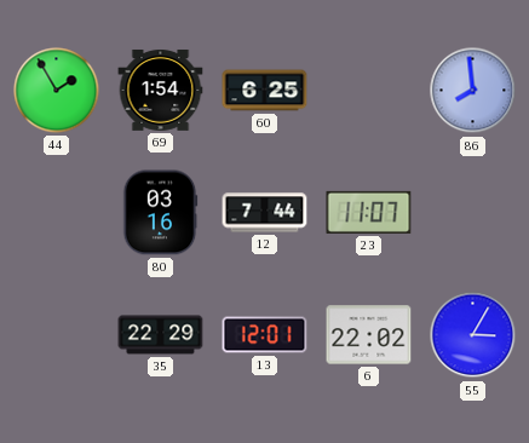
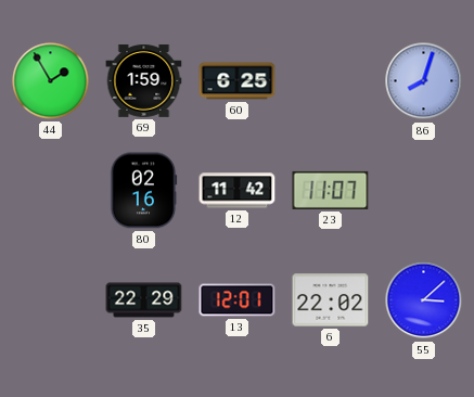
69: 1:54 -> 1:59 (144, 80)
86: 7:59 -> 8:03 (424, 81)
80: 03:16 -> 02:16 (143, 191)
12: 7:44 -> 11:42 (238, 191)
55: 3:05 -> 3:08 (424, 300)
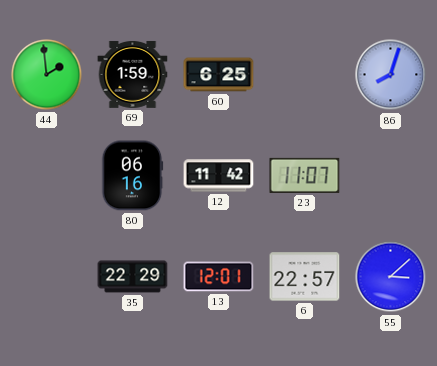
44: 1:55 -> 1:59 (47, 75)
80: 02:16 -> 06:16 (132, 176)
6: 22:02 -> 22:57 (305, 277)
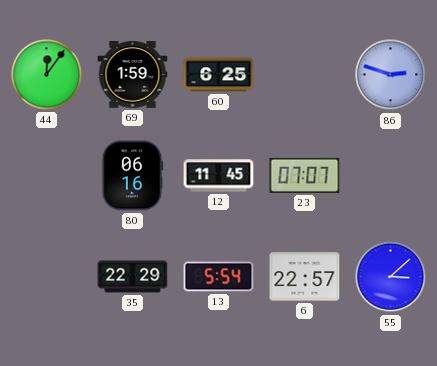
44: 1:59 -> 12:06 (47, 75)
86: 8:03 -> 2:48 (391, 75)
12: 11:42 -> 11:45 (219, 176)
23: 11:07 -> 07:07 (305, 175)
13: 12:01 -> 5:54 (219, 277)
